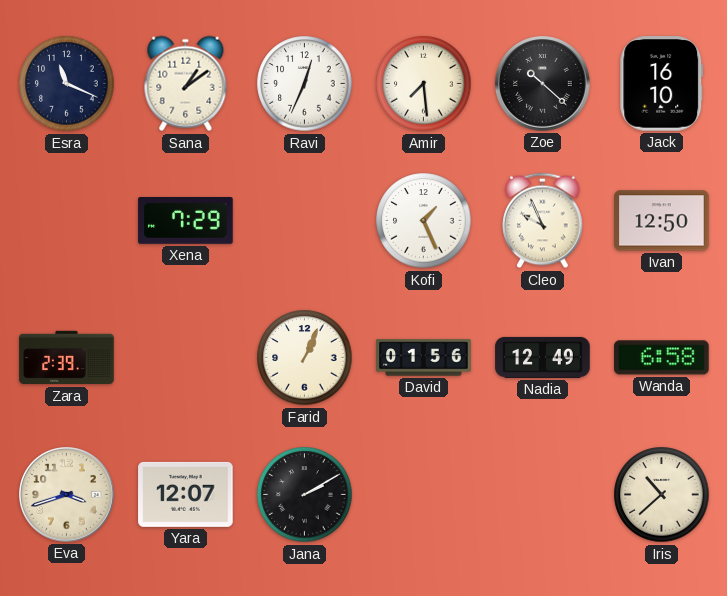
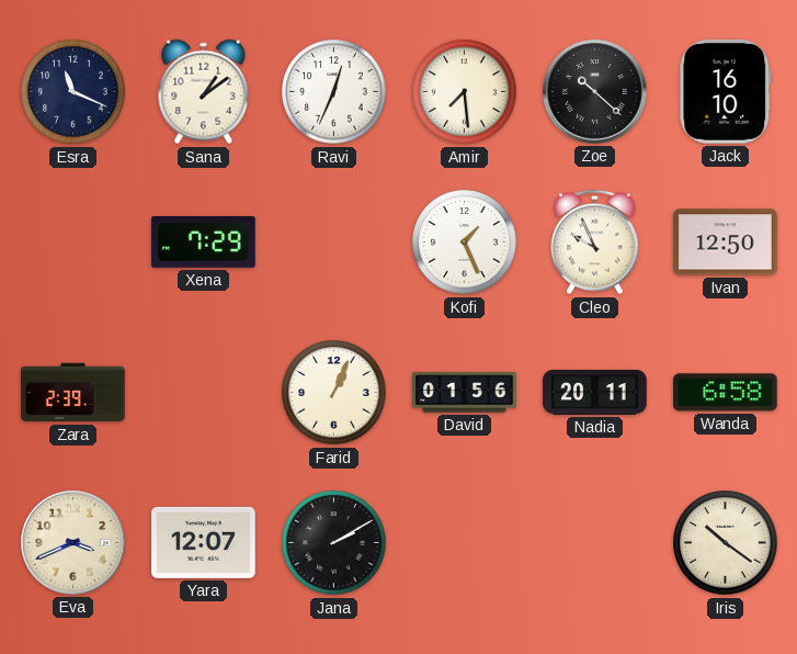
Nadia: 12:49 -> 20:11 (595, 392)
Eva: 3:42 -> 3:41 (73, 543)
Iris: 10:38 -> 10:21 (726, 543)
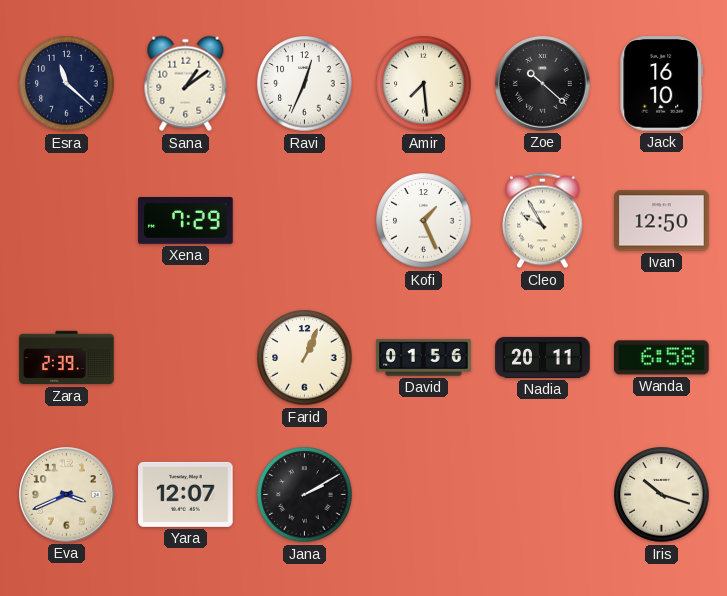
Esra: 11:19 -> 11:22 (67, 84)
Cleo: 9:56 -> 9:55 (543, 221)
Iris: 10:21 -> 10:18 (662, 495)
